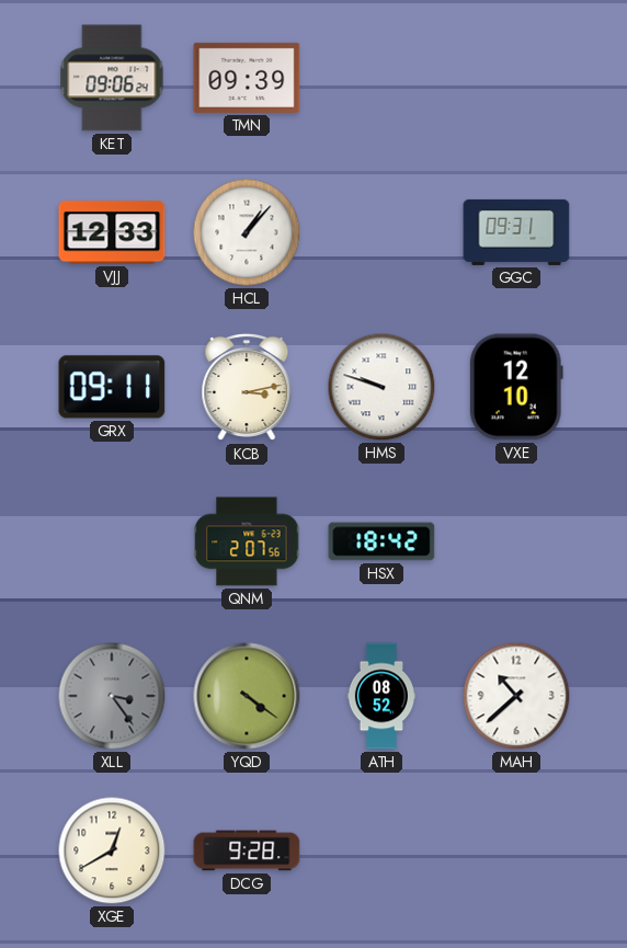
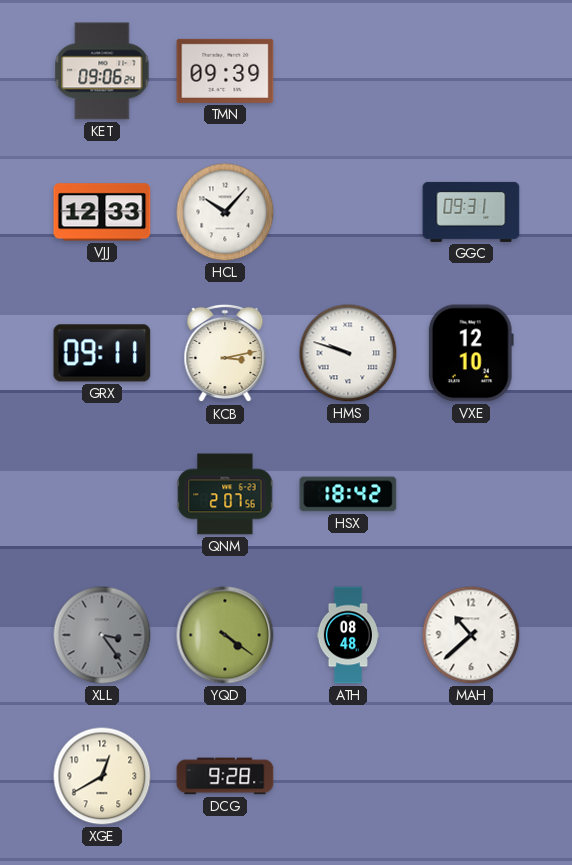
HCL: 1:07 -> 10:07 (225, 212)
ATH: 08:52 -> 08:48 (347, 635)
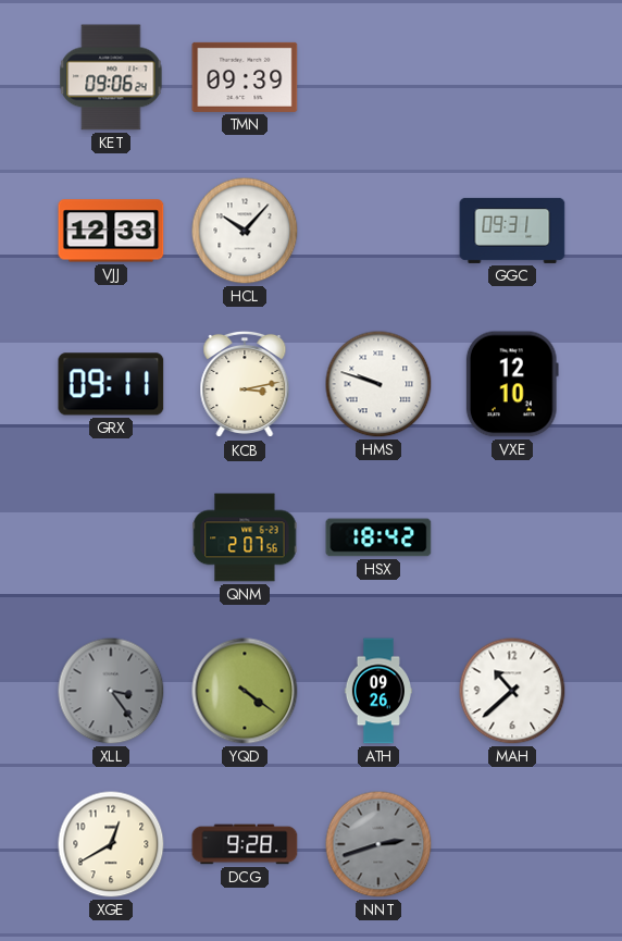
ATH: 08:48 -> 09:26 (377, 691)
NNT: none -> 2:42 (378, 844)
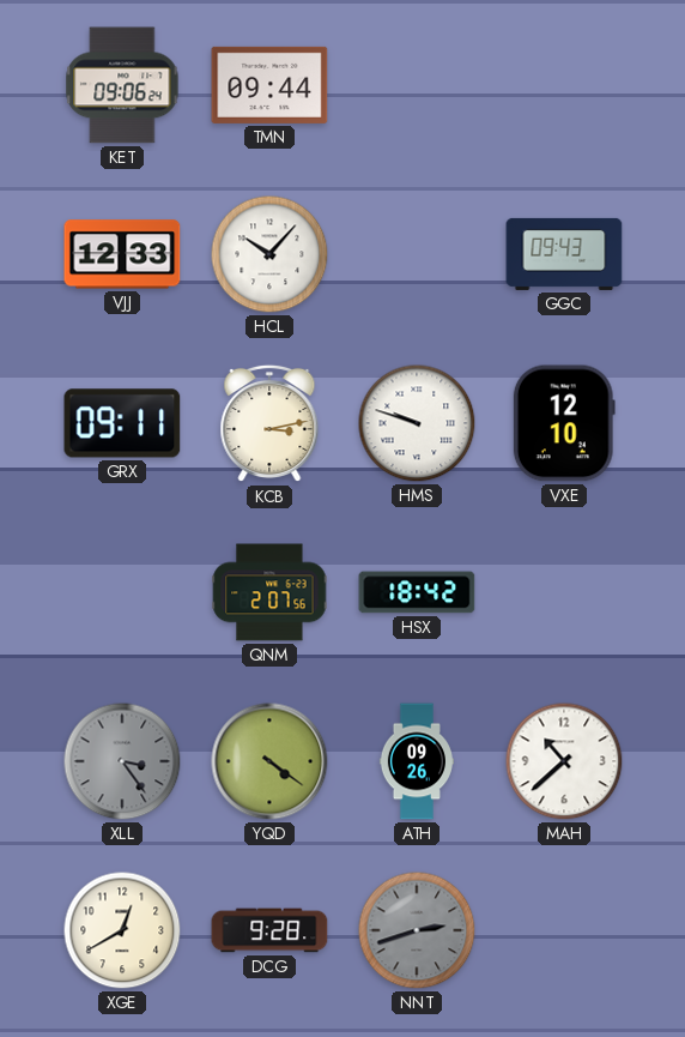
TMN: 09:39 -> 09:44 (269, 85)
GGC: 09:31 -> 09:43 (564, 254)
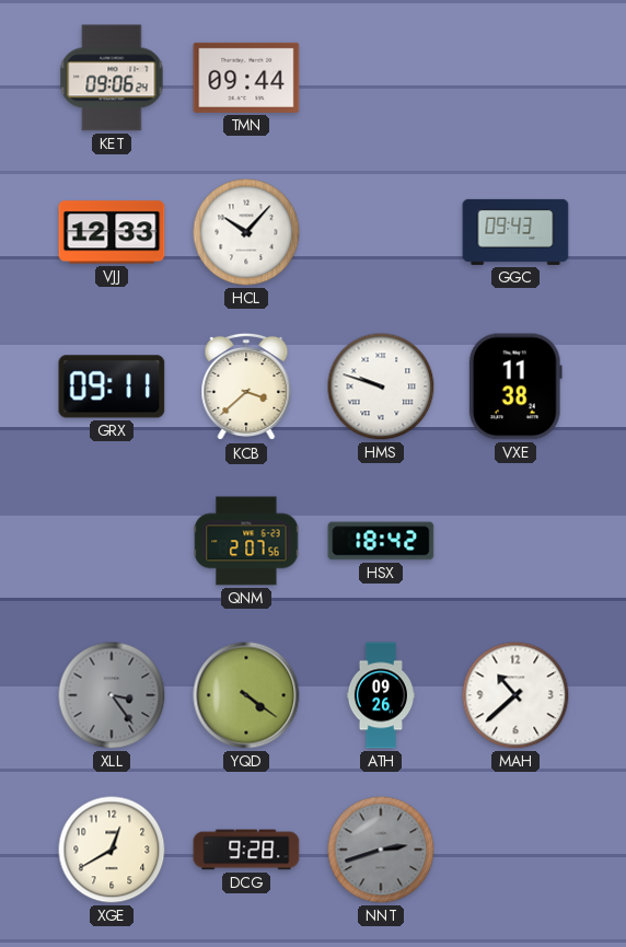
KCB: 3:13 -> 3:38 (246, 386)
VXE: 12:10 -> 11:38 (515, 386)
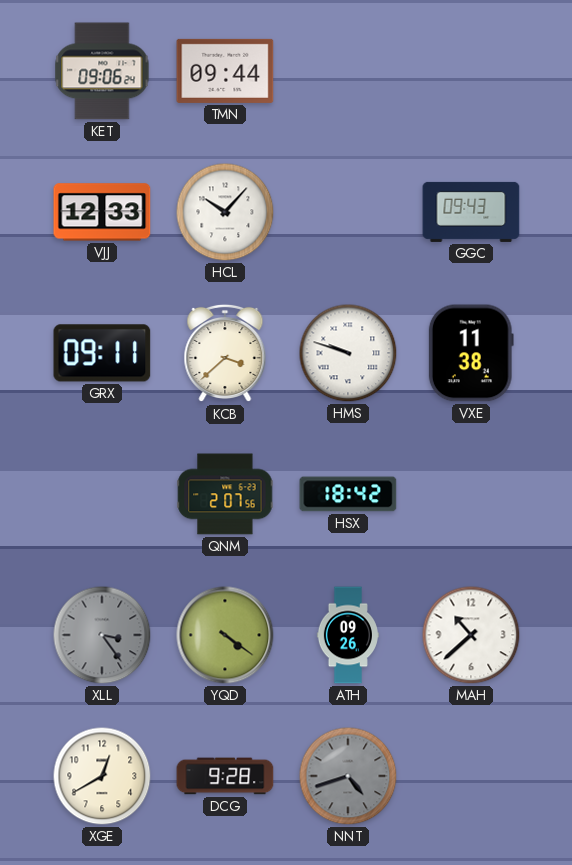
NNT: 2:42 -> 4:42 (348, 776)
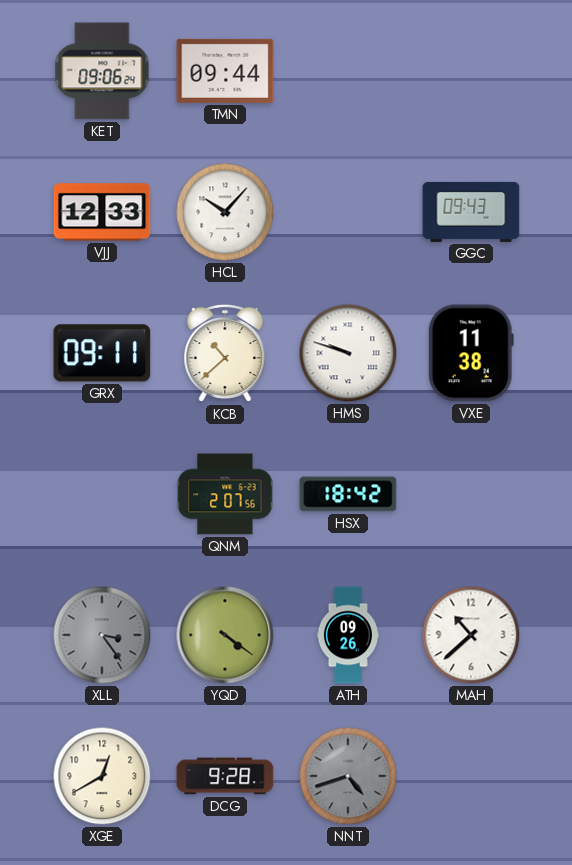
KCB: 3:38 -> 10:38 (225, 353)
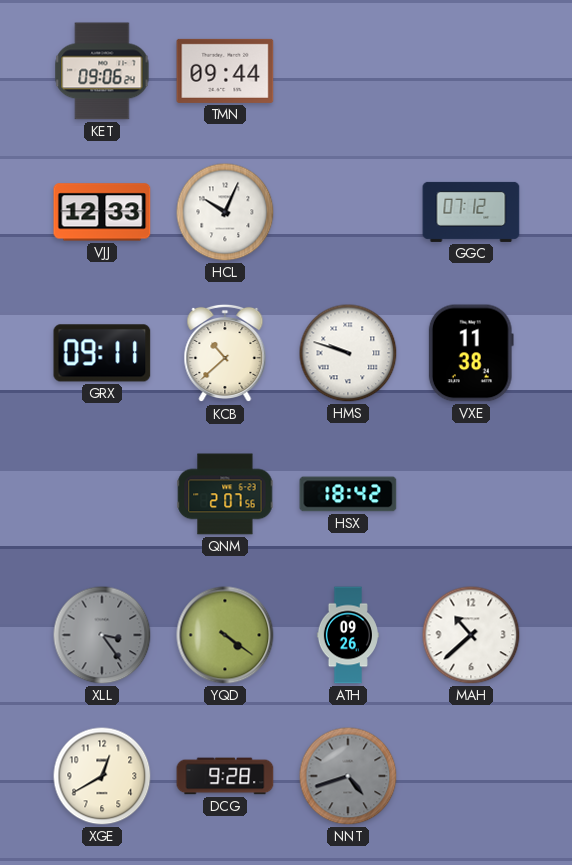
HCL: 10:07 -> 10:04 (225, 212)
GGC: 09:43 -> 07:12 (471, 212)
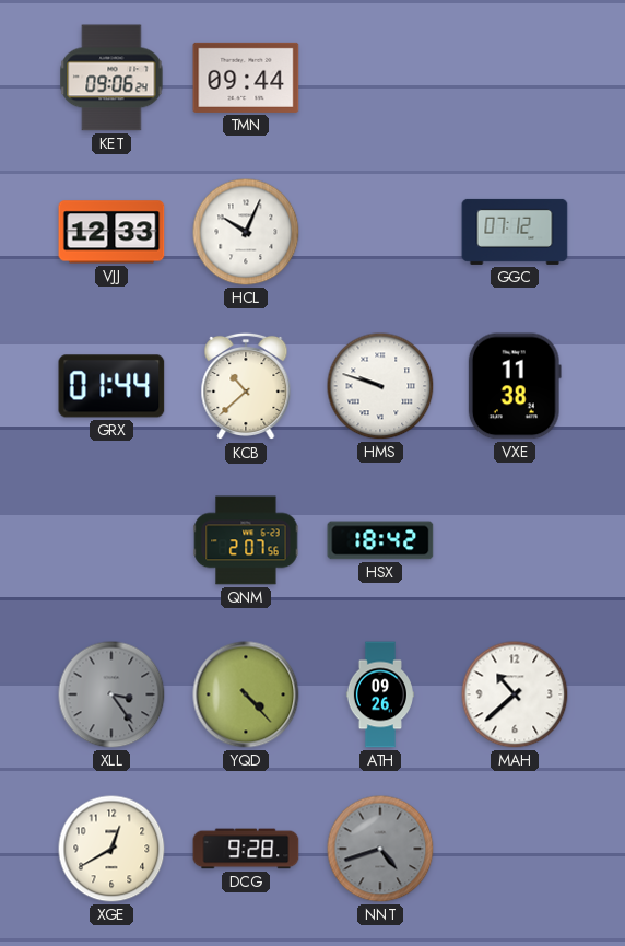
GRX: 09:11 -> 01:44 (111, 386)
YQD: 4:21 -> 4:23 (246, 694)
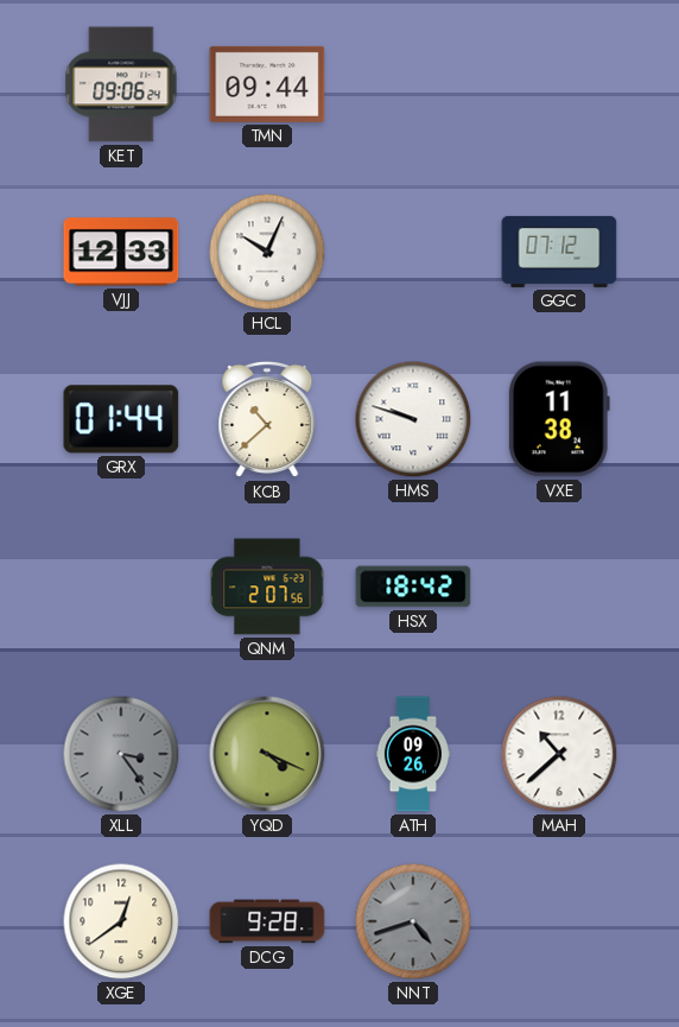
YQD: 4:23 -> 4:19 (267, 754)
XGE: 12:40 -> 12:39 (121, 921)
